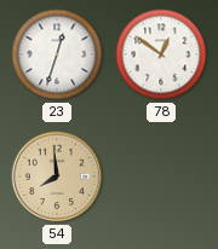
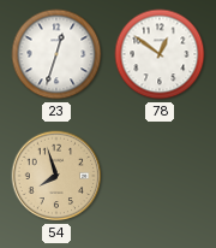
54: 7:59 -> 7:57 (56, 176)
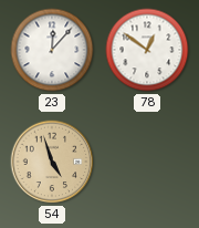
23: 12:33 -> 12:07 (52, 50)
54: 7:57 -> 4:57 (52, 162)
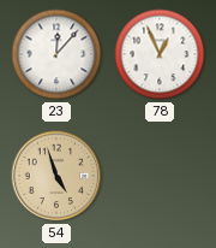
78: 12:51 -> 12:56 (160, 54)
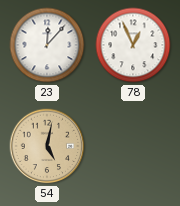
54: 4:57 -> 5:02 (47, 146)
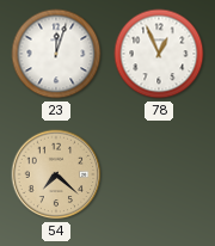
23: 12:07 -> 12:03 (56, 54)
54: 5:02 -> 7:22 (56, 174)
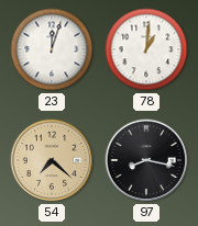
78: 12:56 -> 1:01 (146, 49)
97: none -> 8:17 (146, 160)
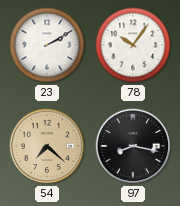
23: 12:03 -> 2:10 (47, 45)
78: 1:01 -> 10:06 (133, 45)
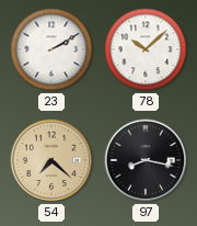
78: 10:06 -> 10:08 (146, 49)
